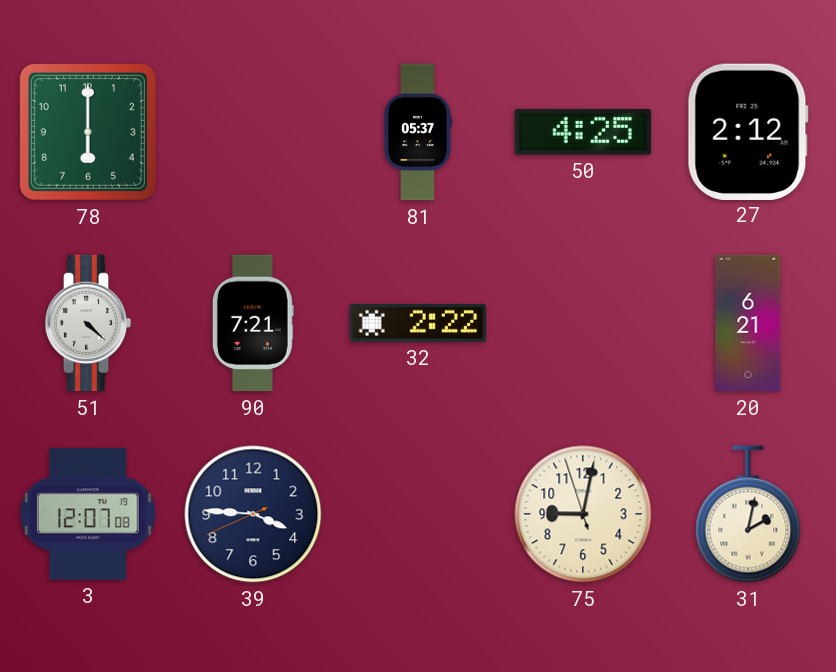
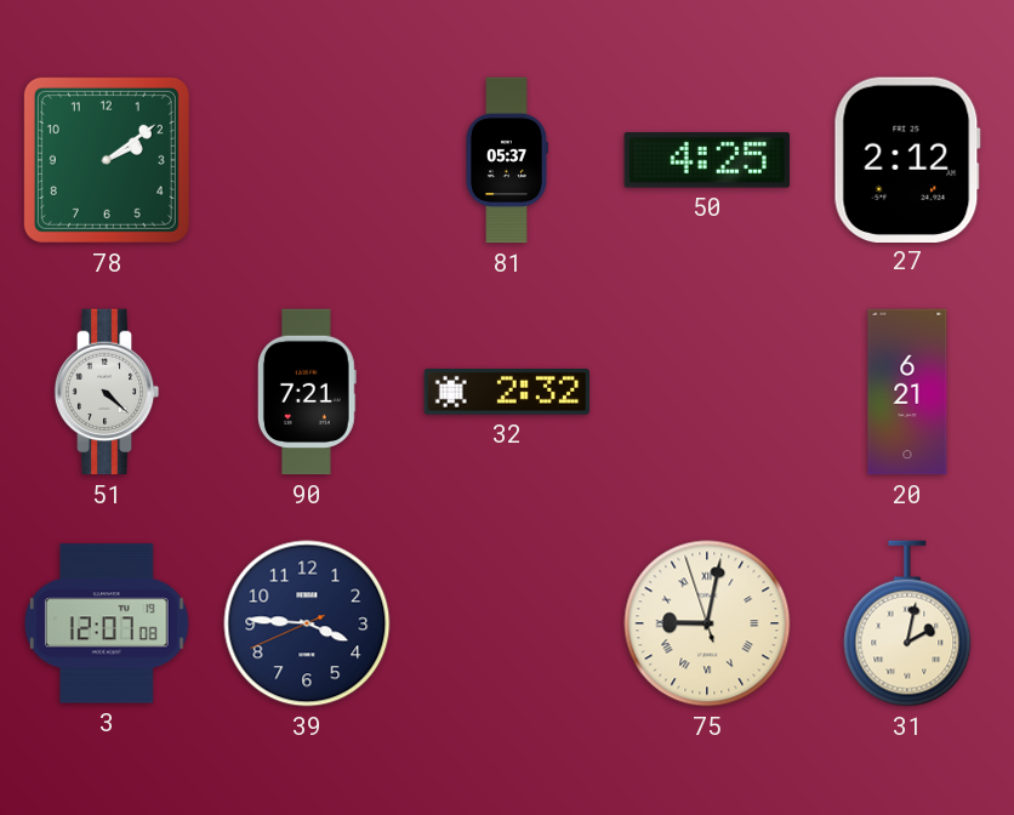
78: 6:00 -> 2:09 (107, 160)
32: 2:22 -> 2:32 (506, 392)
75 numerals: Arabic -> Roman (707, 623)
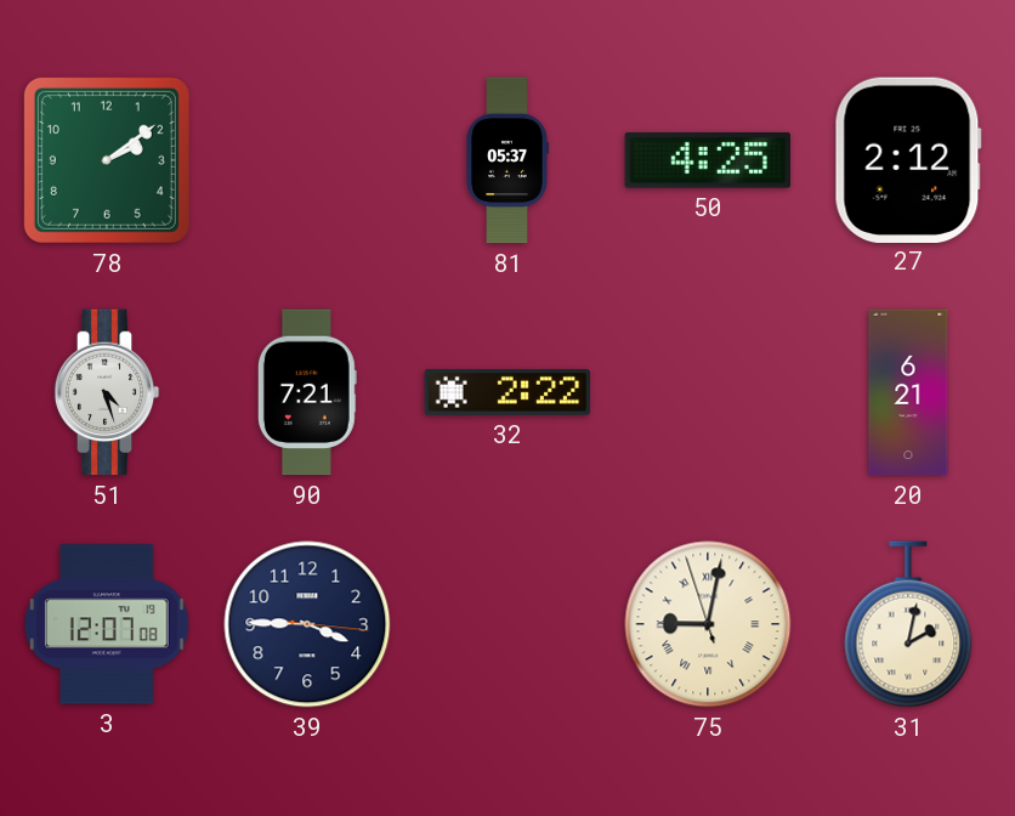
51: 4:22 -> 4:27 (107, 392)
32: 2:32 -> 2:22 (506, 392)
39: 3:45:41 -> 3:45:16 (307, 624)
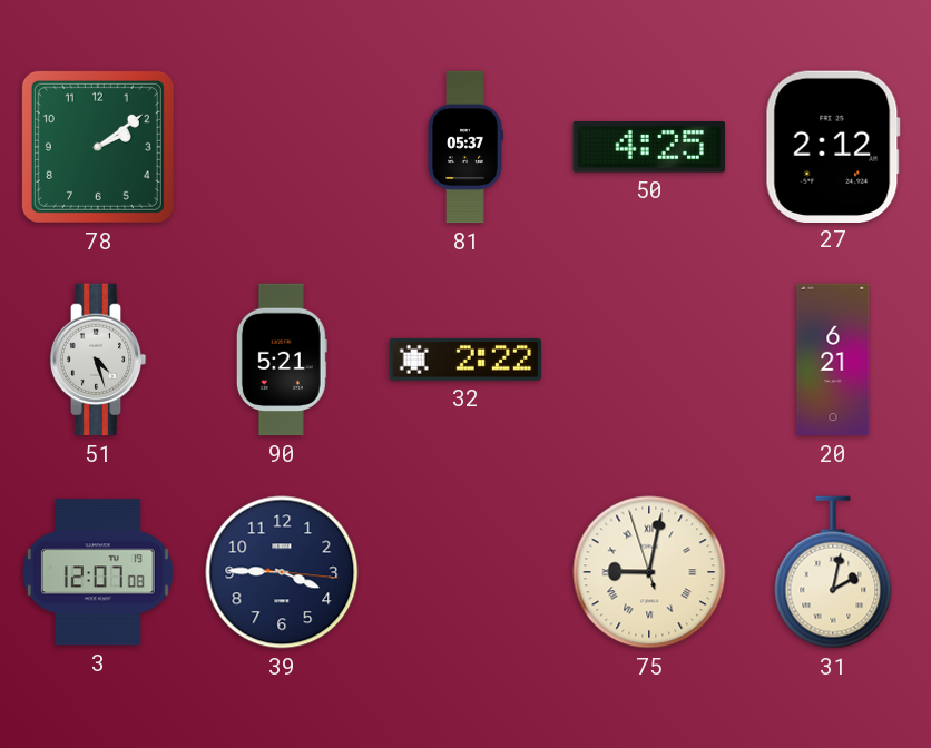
90: 7:21 -> 5:21 (282, 360)
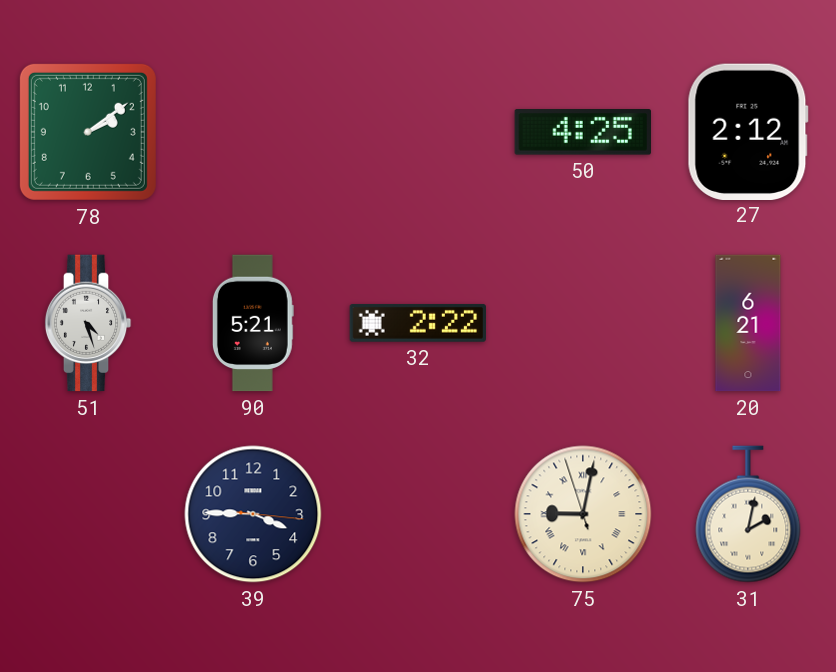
81: 05:37 -> none (465, 147)
3: 12:07 -> none (98, 572)
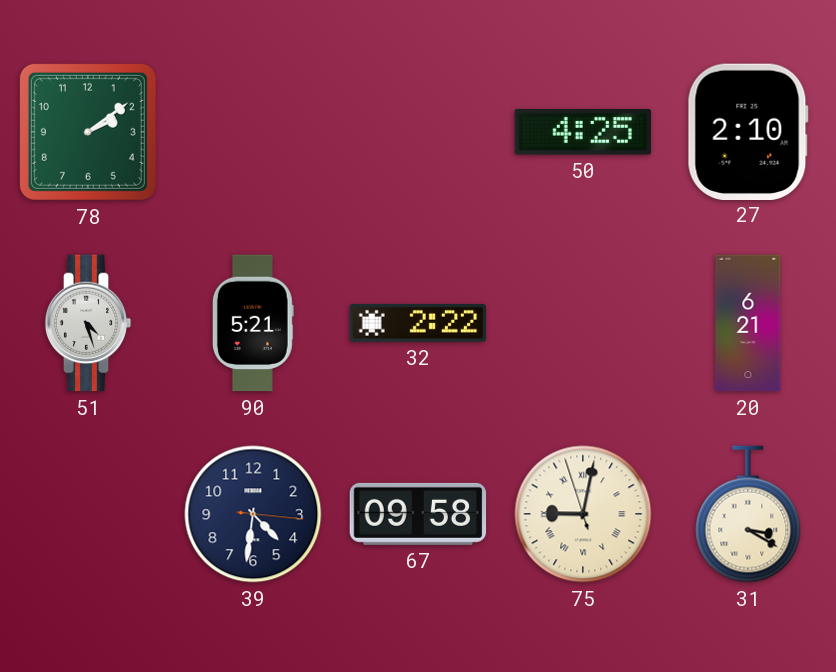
27: 2:12 -> 2:10 (748, 131)
39: 3:45 -> 4:31 (253, 514)
67: none -> 09:58 (418, 514)
31: 2:02 -> 3:20 (748, 514)
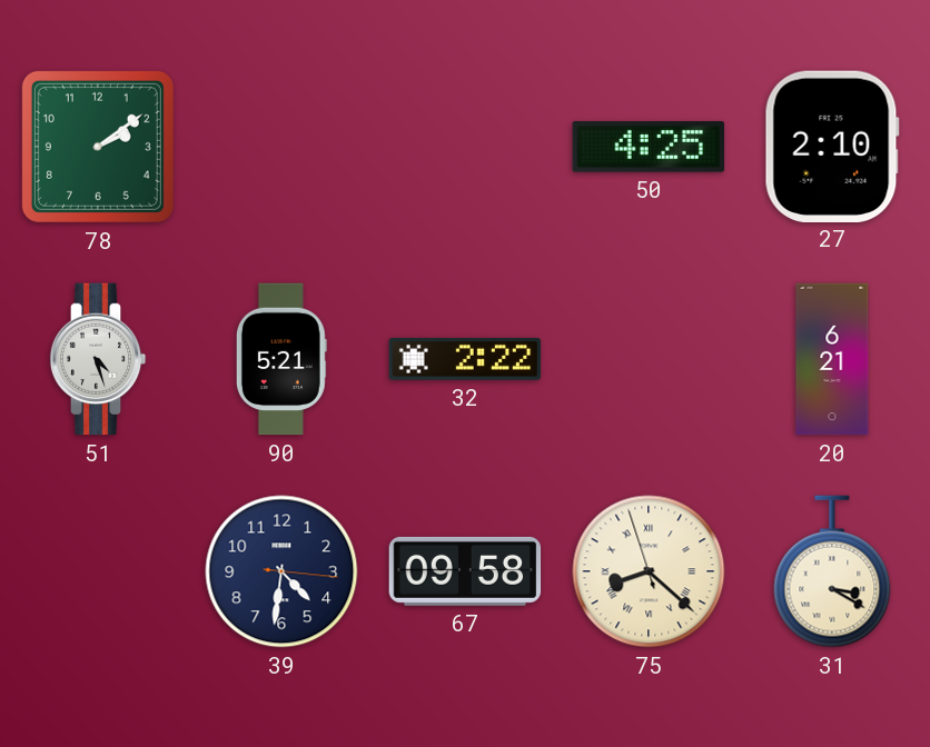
75: 9:01 -> 8:21 (649, 571)
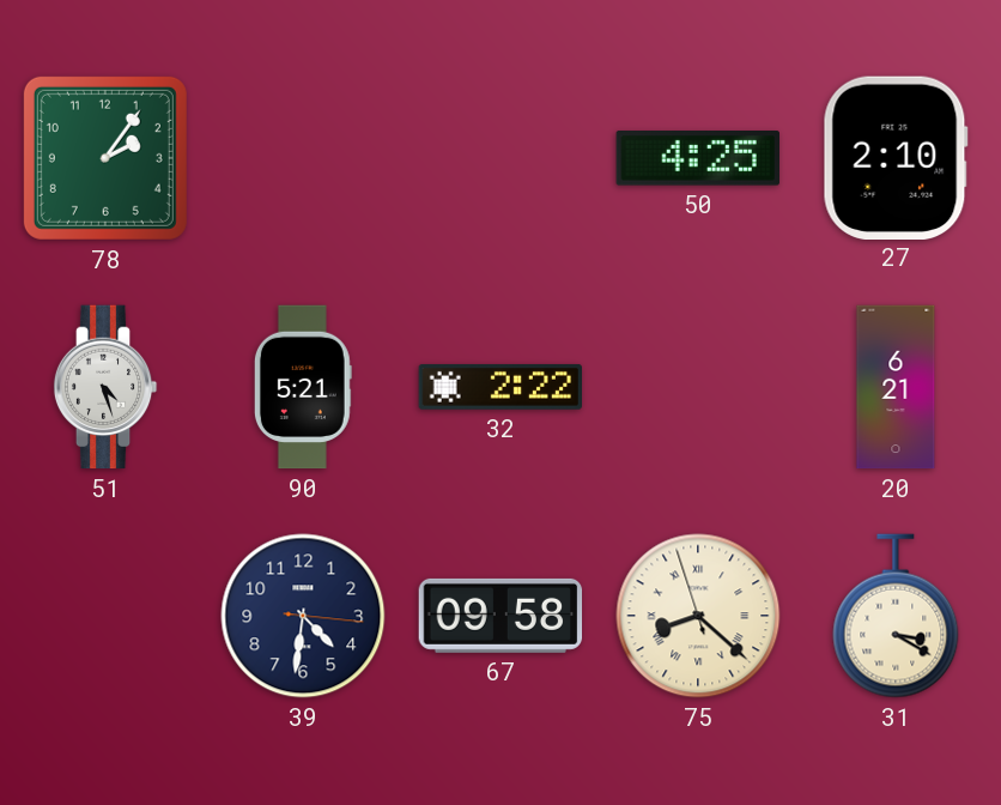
78: 2:09 -> 2:06 (105, 158)
